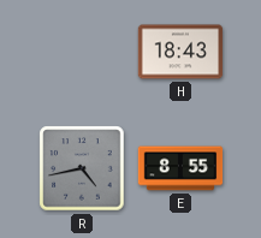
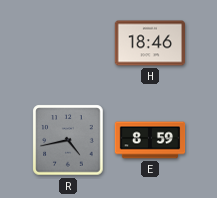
H: 18:43 -> 18:46 (150, 43)
E: 8:55 -> 8:59 (150, 140)
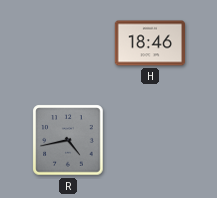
E: 8:59 -> none (150, 140)
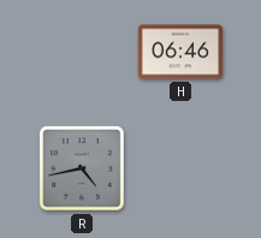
H: 18:46 -> 06:46 (180, 52)
